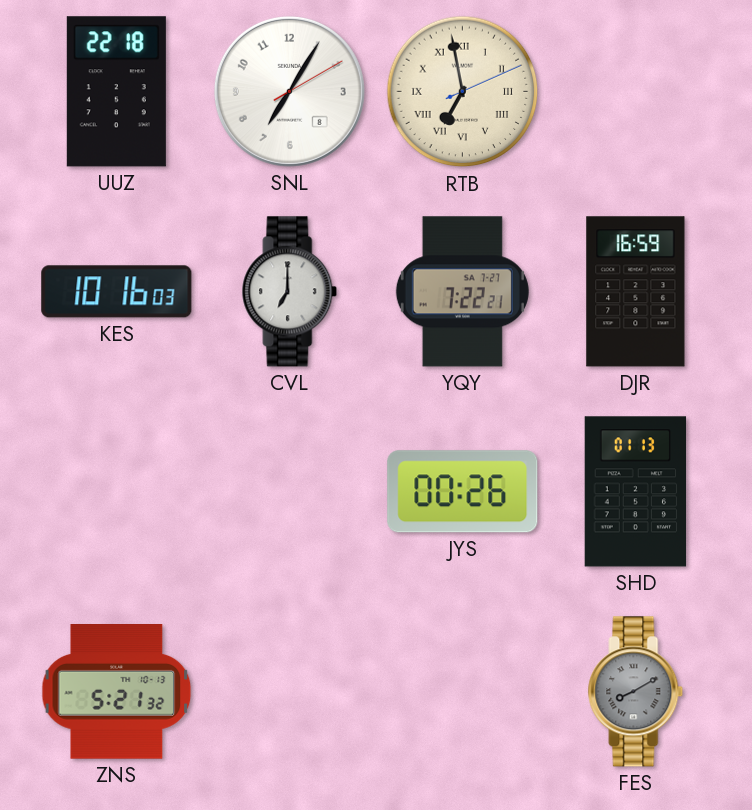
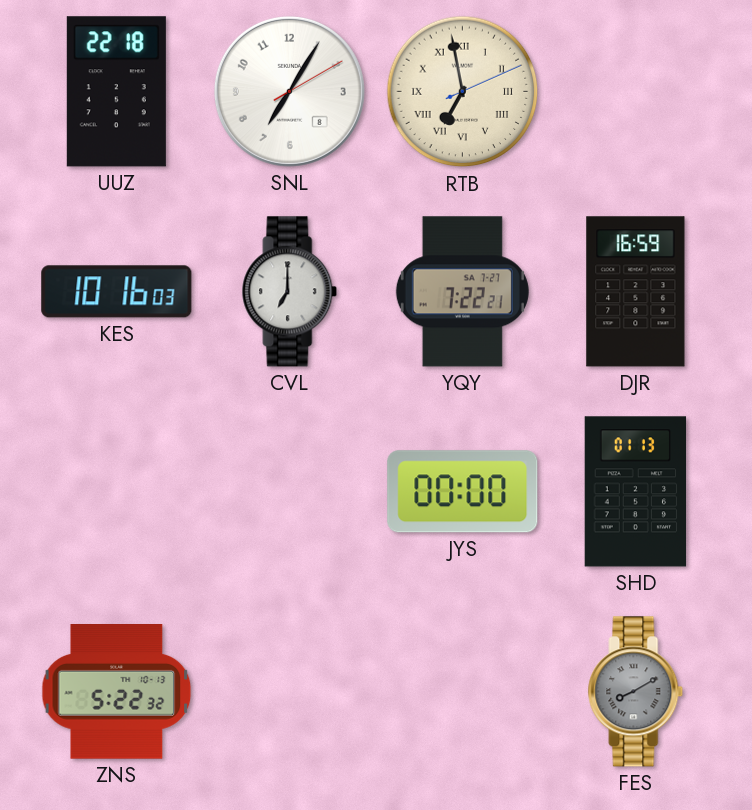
JYS: 00:26 -> 00:00 (463, 492)
ZNS: 5:21 -> 5:22 (117, 692)
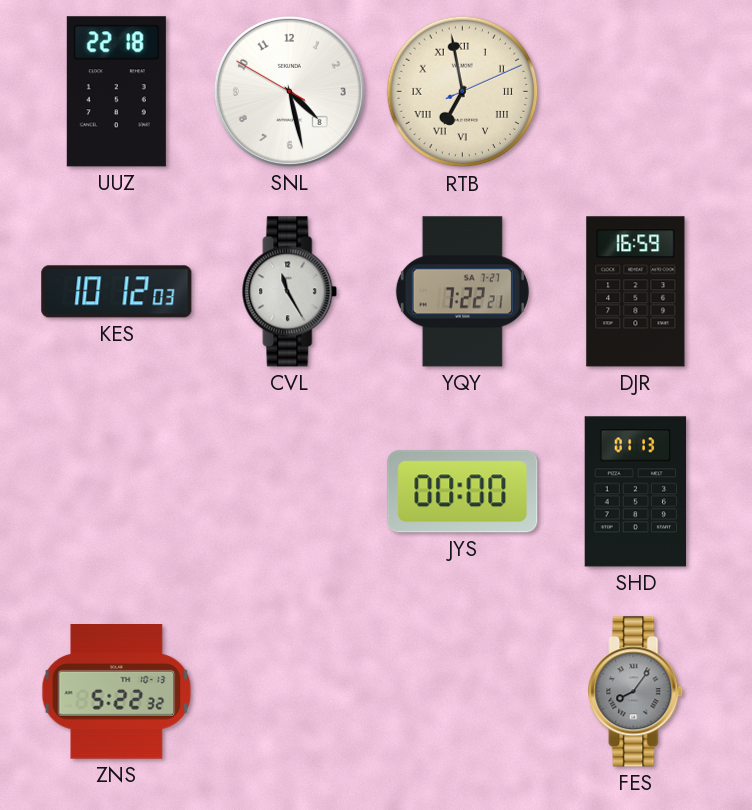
SNL: 7:05 -> 4:27 (289, 91)
KES: 10:16 -> 10:12 (117, 292)
CVL: 7:00 -> 11:25 (290, 292)
FES: 8:10 -> 8:06 (636, 692)
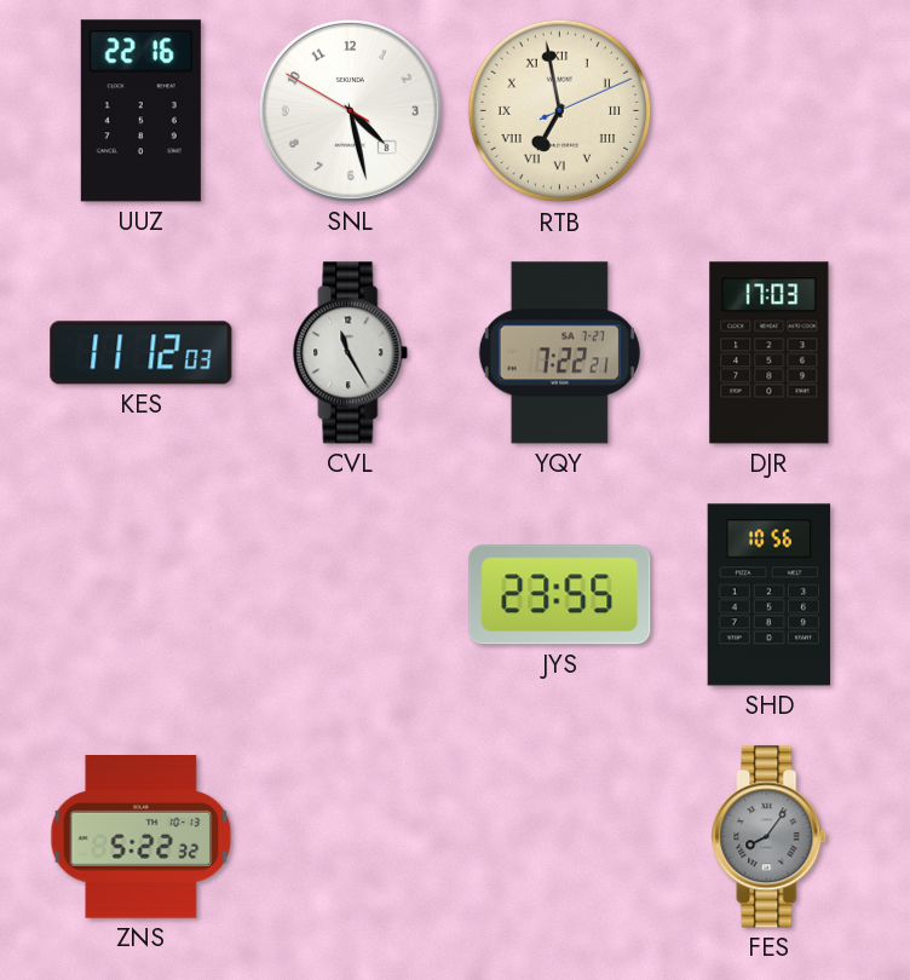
UUZ: 22:18 -> 22:16 (140, 111)
KES: 10:12 -> 11:12 (142, 353)
DJR: 16:59 -> 17:03 (770, 353)
JYS: 00:00 -> 23:55 (560, 595)
SHD: 01:13 -> 10:56 (770, 595)
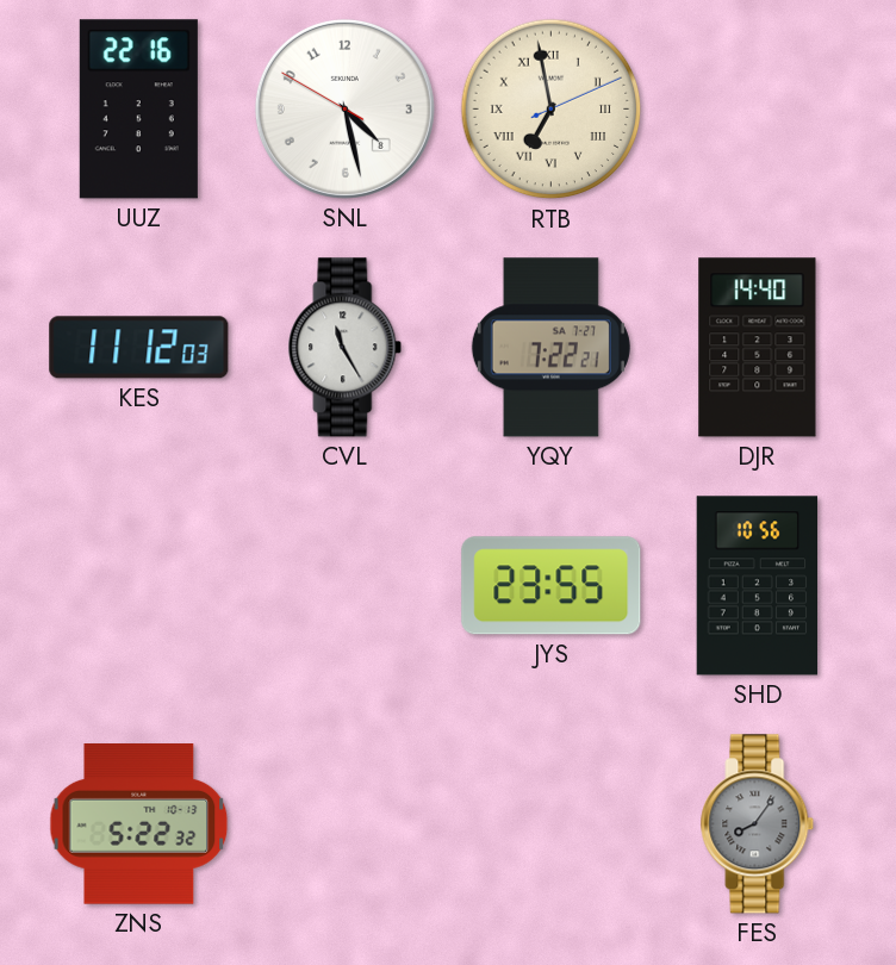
DJR: 17:03 -> 14:40 (758, 348)
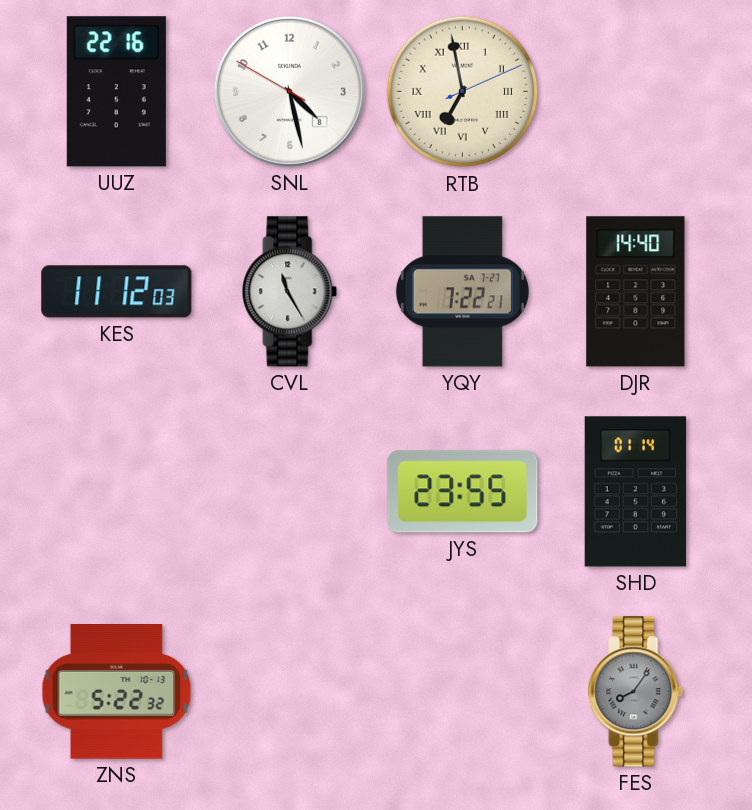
SHD: 10:56 -> 01:14 (636, 492)
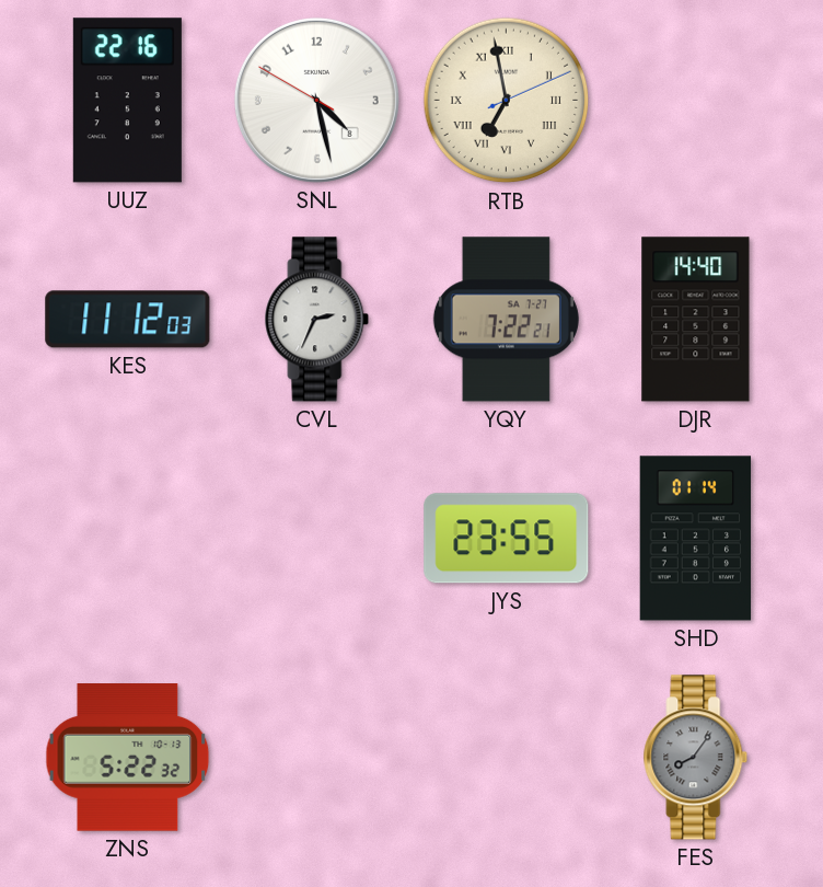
CVL: 11:25 -> 2:34 (317, 320)
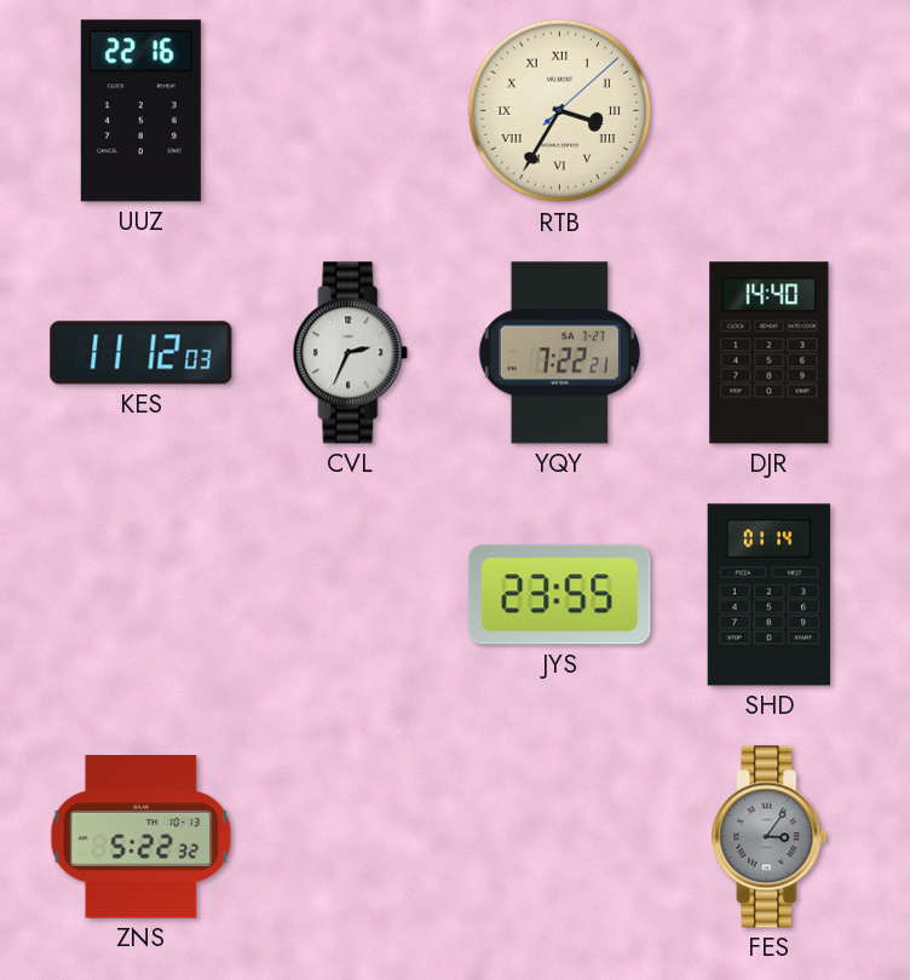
SNL: 4:27 -> none (316, 100)
RTB: 6:58 -> 3:35 (560, 111)
FES: 8:06 -> 3:06 (770, 837)
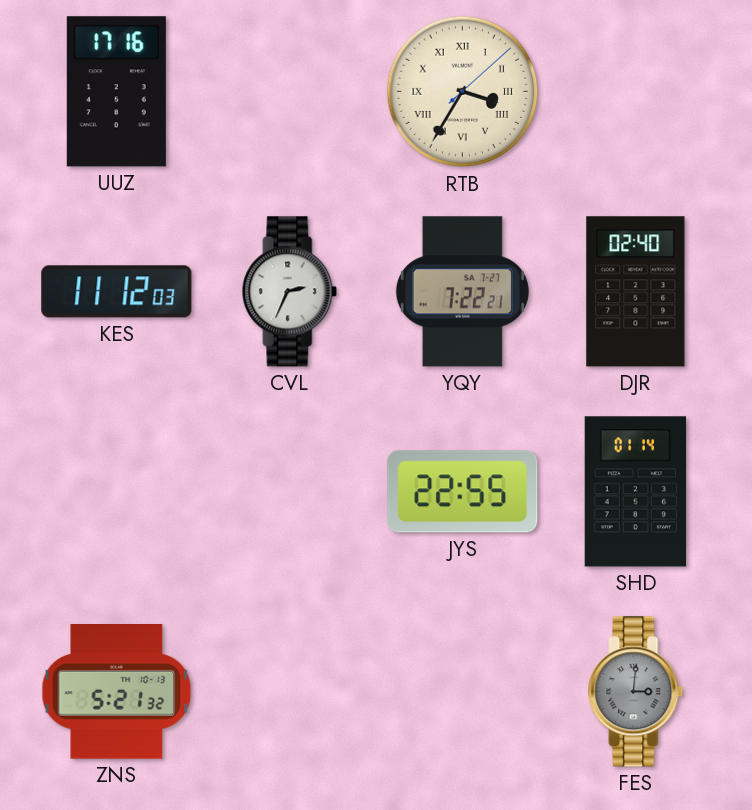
UUZ: 22:16 -> 17:16 (116, 92)
DJR: 14:40 -> 02:40 (636, 292)
JYS: 23:55 -> 22:55 (463, 492)
ZNS: 5:22 -> 5:21 (117, 692)
FES: 3:06 -> 3:01 (636, 692)
